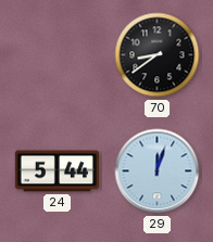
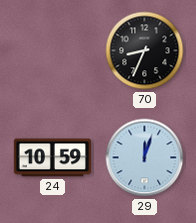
70: 8:39 -> 8:34 (145, 51)
24: 5:44 -> 10:59 (52, 158)
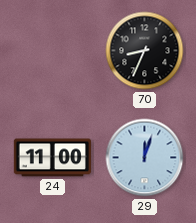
24: 10:59 -> 11:00 (52, 158)
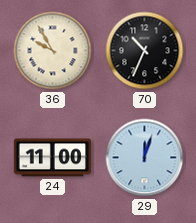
36: none -> 9:55 (53, 51)
70: 8:34 -> 10:34 (145, 51)
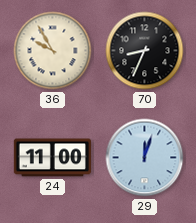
70: 10:34 -> 8:34 (145, 51)
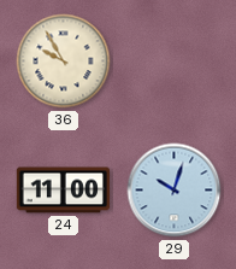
70: 8:34 -> none (145, 51)
29: 12:03 -> 10:03 (175, 191)
